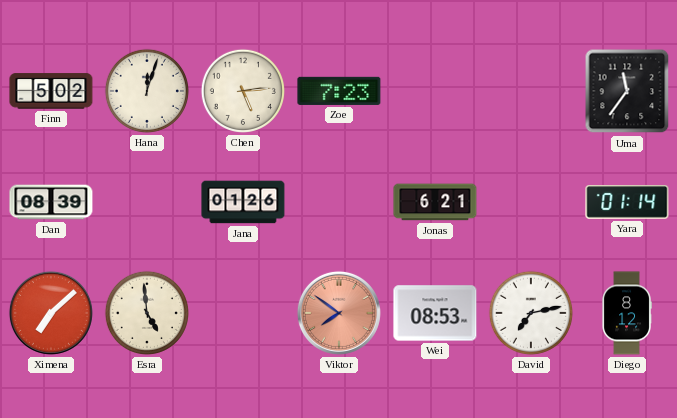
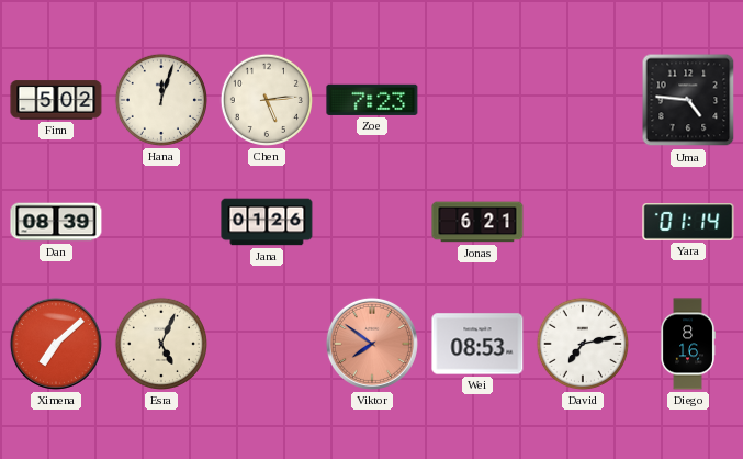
Uma: 11:36 -> 4:46 (688, 100)
Esra: 4:59 -> 5:04 (161, 344)
Diego: 8:12 -> 8:16 (688, 344)
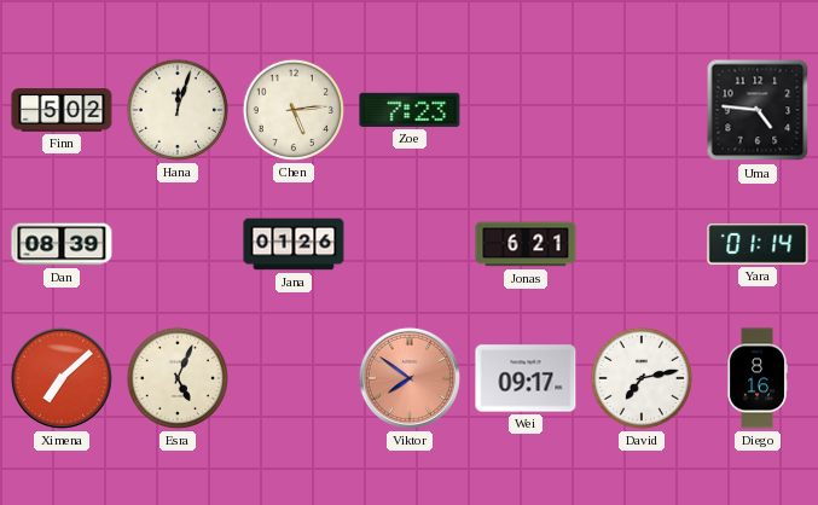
Wei: 08:53 -> 09:17 (526, 378)
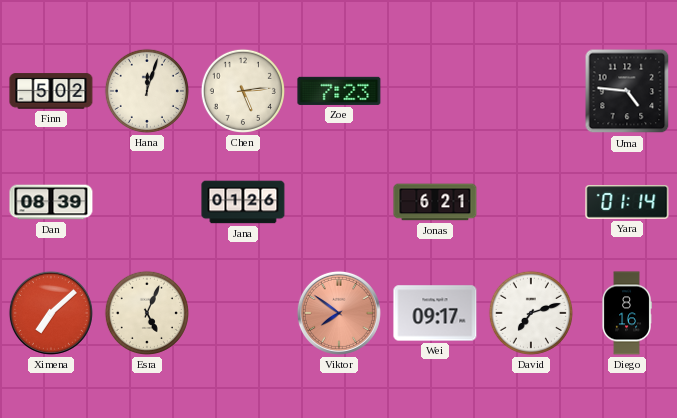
David: 7:13 -> 7:12 (531, 313)
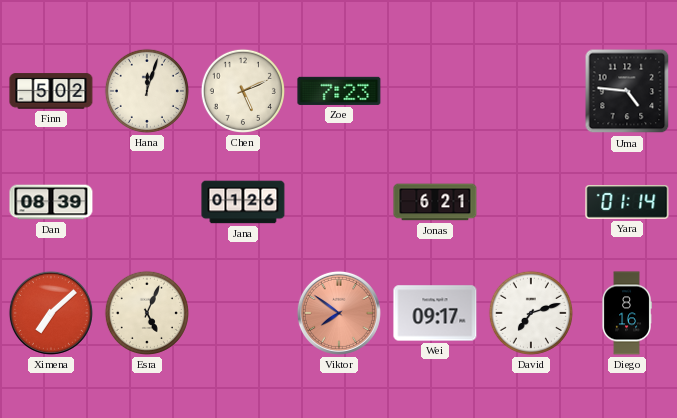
Chen: 5:14 -> 5:11 (243, 91)
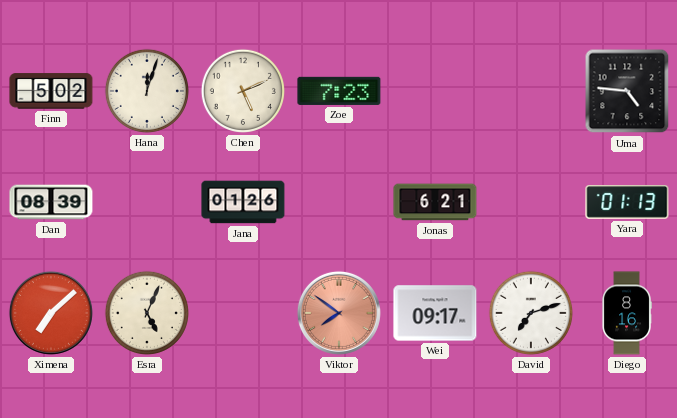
Yara: 01:14 -> 01:13 (627, 202)
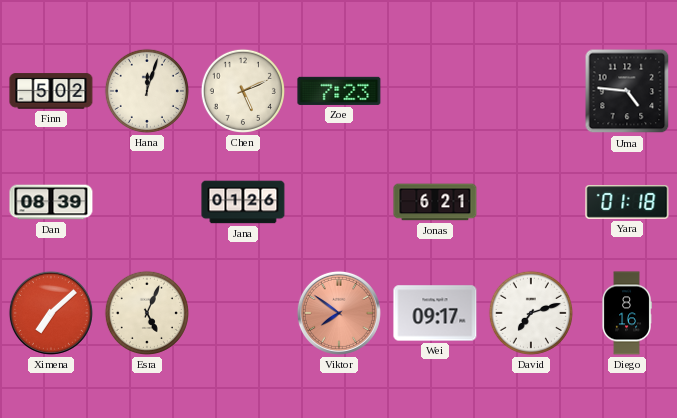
Yara: 01:13 -> 01:18 (627, 202)
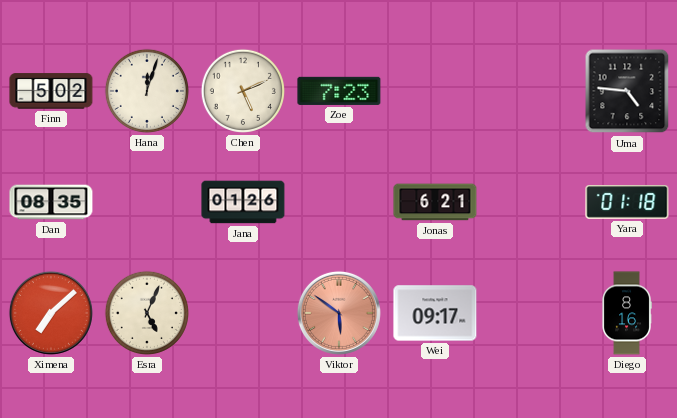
Dan: 08:39 -> 08:35 (51, 202)
Viktor: 7:51 -> 5:51 (339, 313)
David: 7:12 -> none (531, 313)
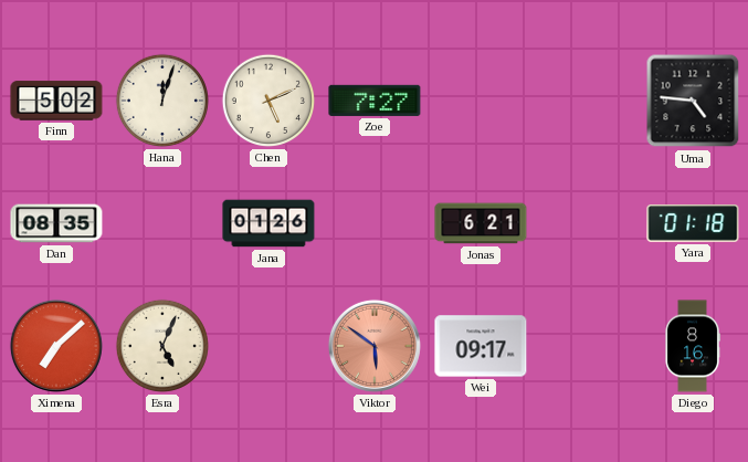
Zoe: 7:23 -> 7:27 (375, 101)
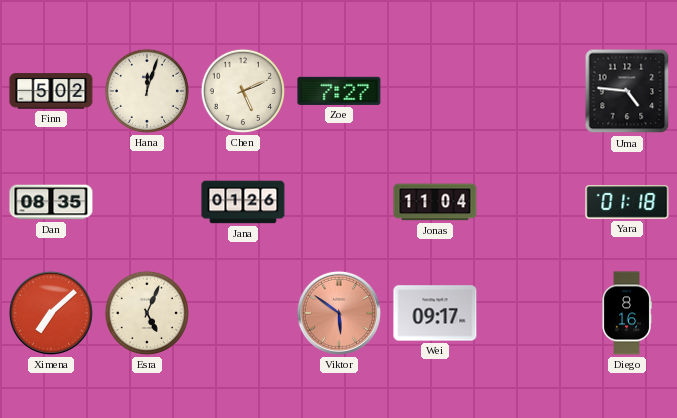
Jonas: 6:21 -> 11:04 (435, 202)
